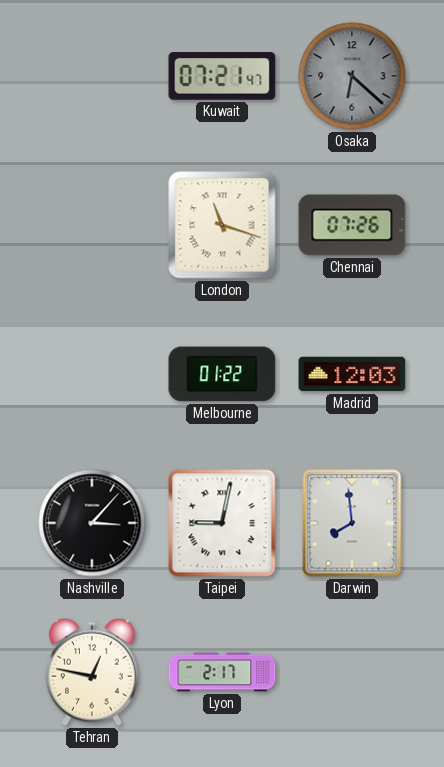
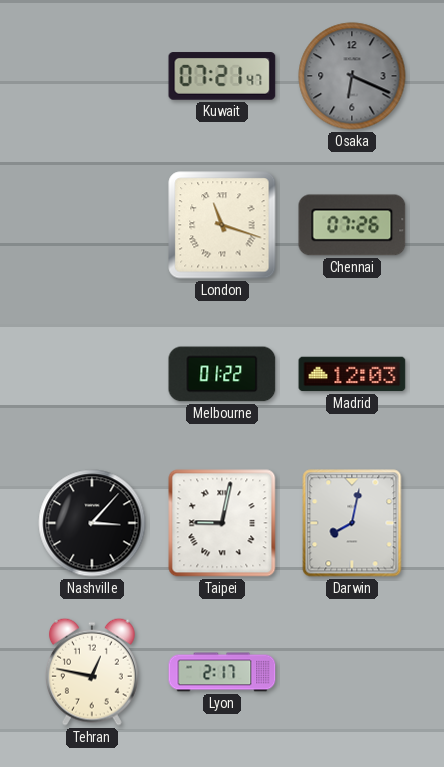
Osaka: 6:22 -> 6:19 (352, 76)
Darwin: 7:59 -> 8:02 (352, 523)
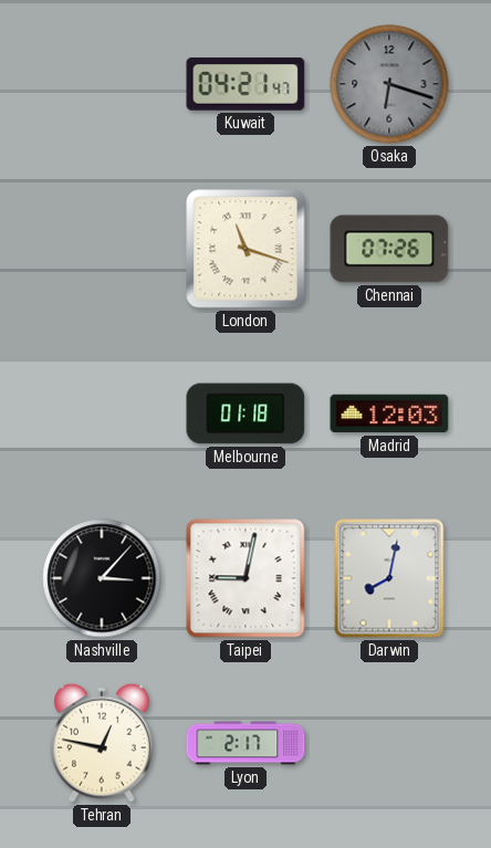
Kuwait: 07:21 -> 04:21 (245, 84)
Osaka: 6:19 -> 6:18 (389, 84)
Melbourne: 01:22 -> 01:18 (245, 413)
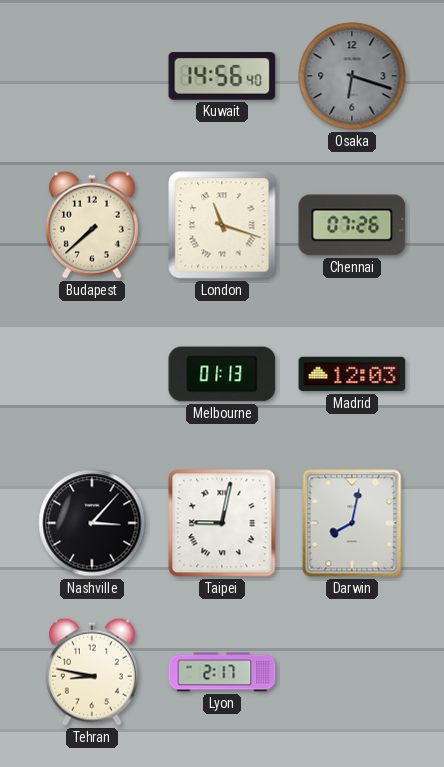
Kuwait: 04:21 -> 14:56 (222, 76)
Budapest: none -> 7:38 (92, 225)
Melbourne: 01:18 -> 01:13 (222, 374)
Tehran: 12:47 -> 8:47 (92, 672)
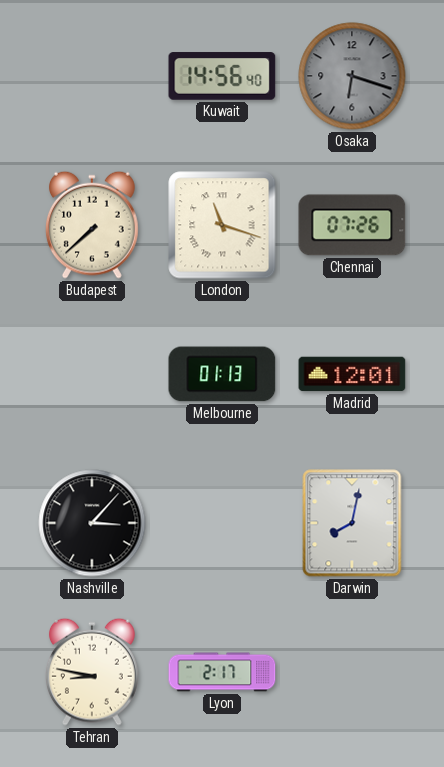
Madrid: 12:03 -> 12:01 (352, 374)
Taipei: 9:02 -> none (222, 523)
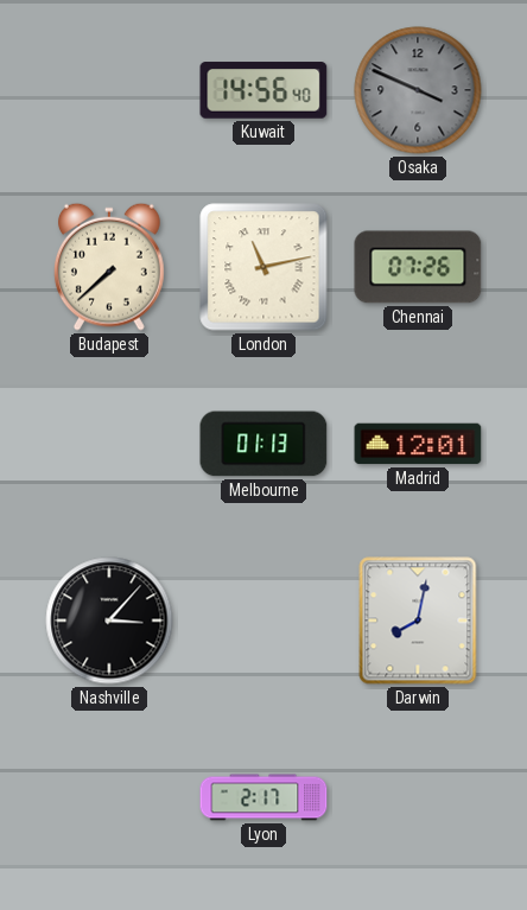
Osaka: 6:18 -> 3:49 (418, 90)
London: 11:18 -> 11:13 (263, 267)
Tehran: 8:47 -> none (92, 672)
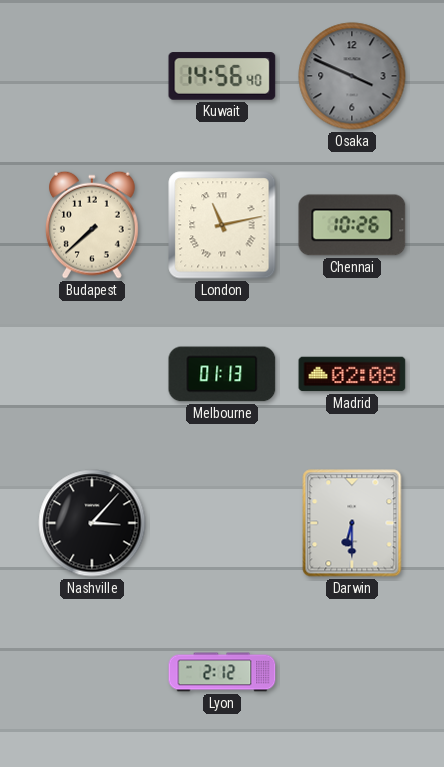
Chennai: 07:26 -> 10:26 (352, 225)
Madrid: 12:01 -> 02:08 (352, 374)
Darwin: 8:02 -> 6:30 (352, 523)
Lyon: 2:17 -> 2:12 (222, 672)
